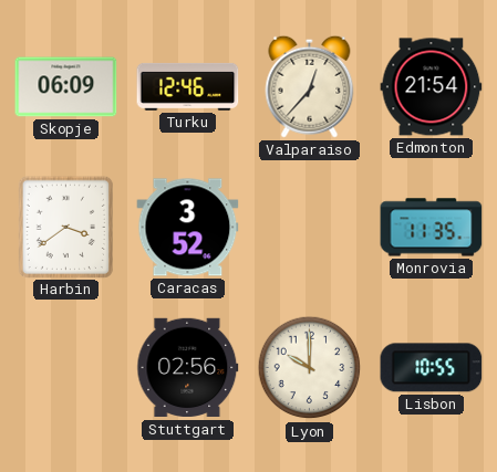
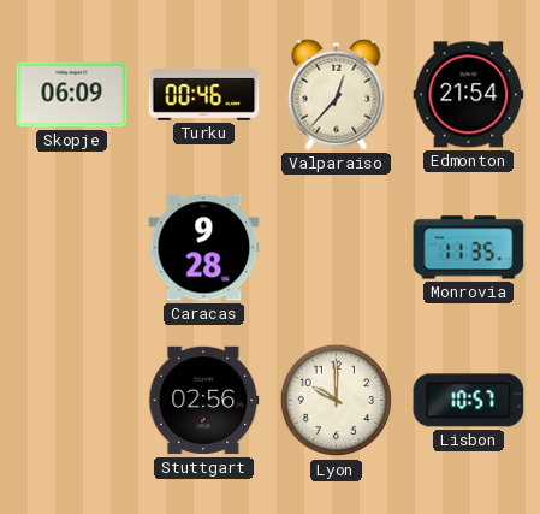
Turku: 12:46 -> 00:46 (204, 94)
Harbin: 3:39 -> none (65, 227)
Caracas: 3:52 -> 9:28 (204, 248)
Lisbon: 10:55 -> 10:57 (469, 401)
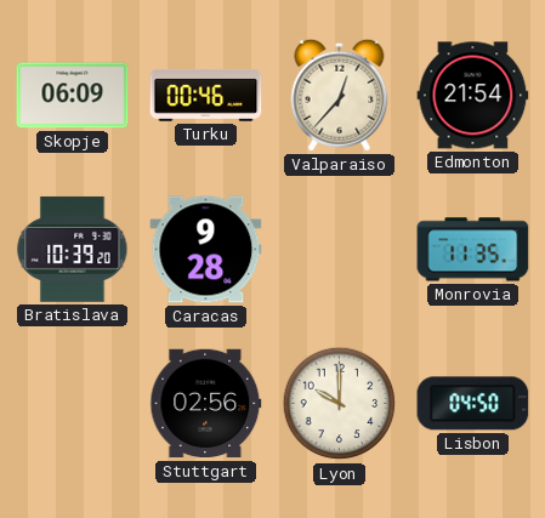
Bratislava: none -> 10:39 (73, 249)
Lisbon: 10:57 -> 04:50 (473, 404)
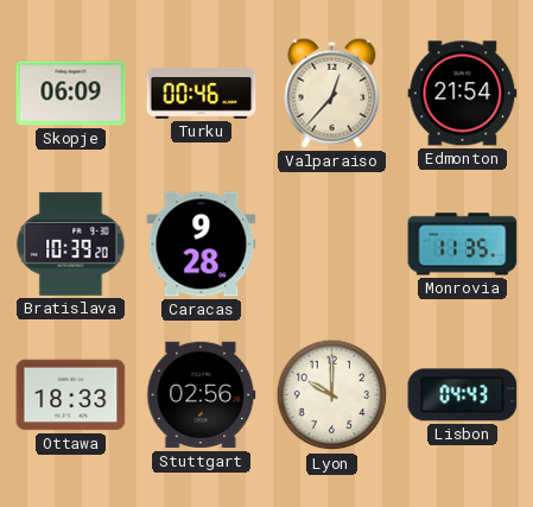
Ottawa: none -> 18:33 (71, 395)
Lisbon: 04:50 -> 04:43 (463, 395)
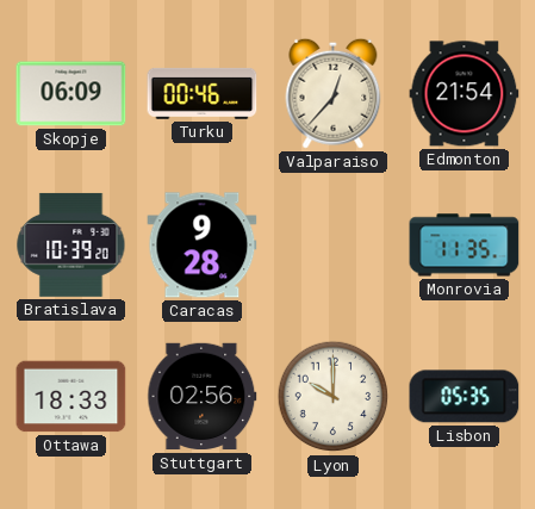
Lisbon: 04:43 -> 05:35 (465, 397)
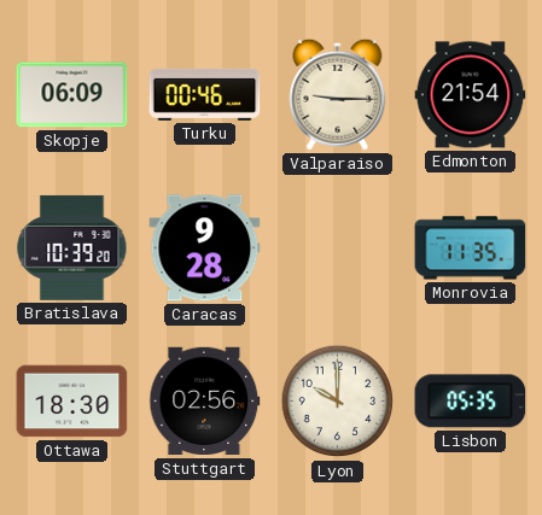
Valparaiso: 12:37 -> 9:15 (338, 94)
Ottawa: 18:33 -> 18:30 (72, 402)
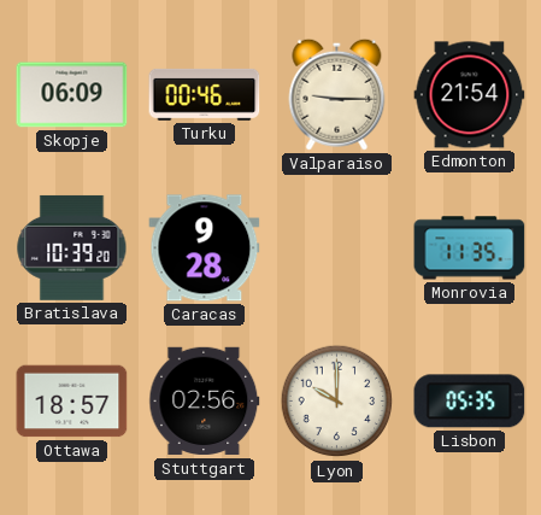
Ottawa: 18:30 -> 18:57 (72, 402)
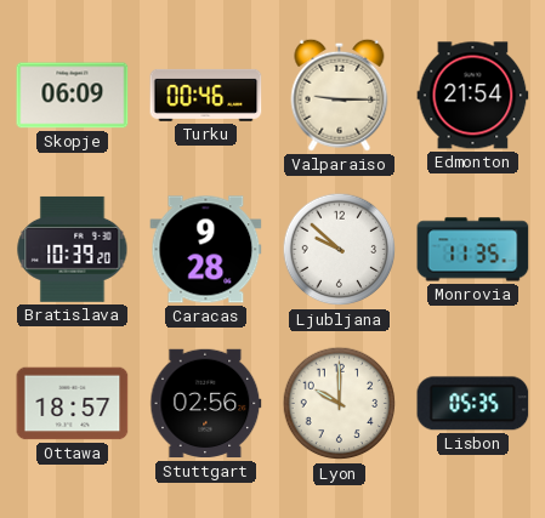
Ljubljana: none -> 9:52 (340, 250)
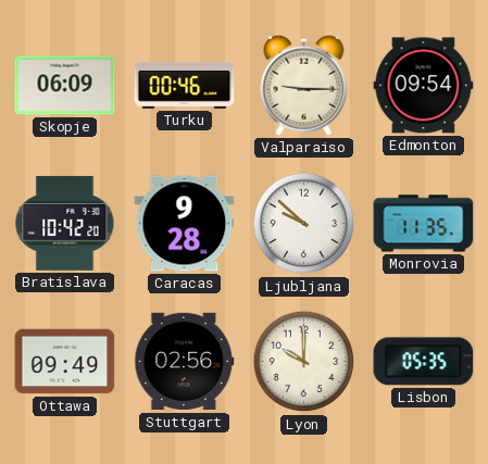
Edmonton: 21:54 -> 09:54 (424, 86)
Bratislava: 10:39 -> 10:42 (65, 223)
Ottawa: 18:57 -> 09:49 (65, 362)
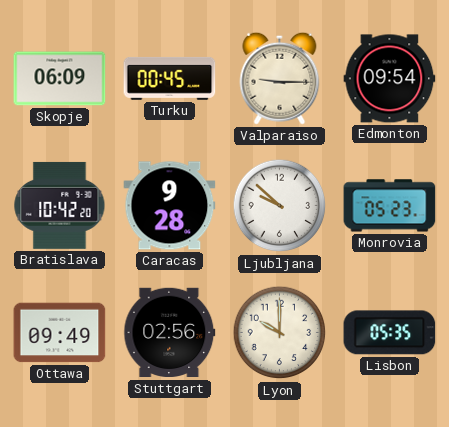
Turku: 00:46 -> 00:45 (170, 78)
Monrovia: 11:35 -> 05:23 (390, 206)
